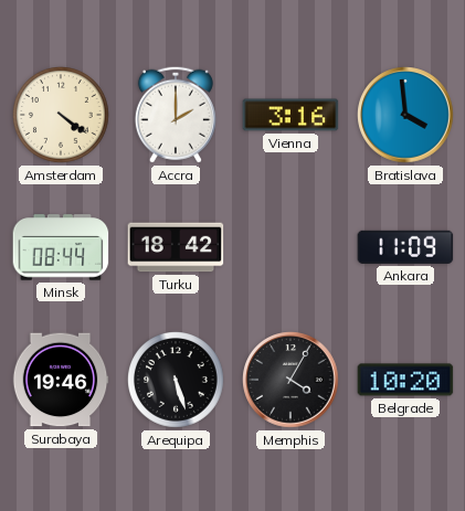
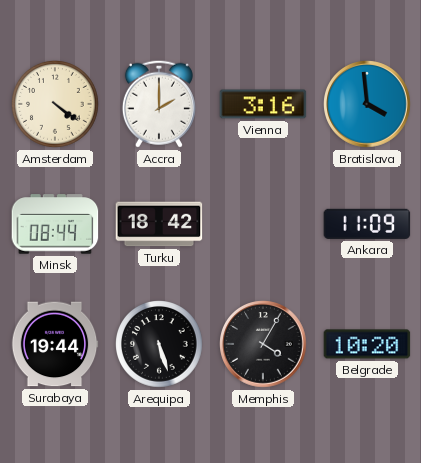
Surabaya: 19:46 -> 19:44 (55, 344)
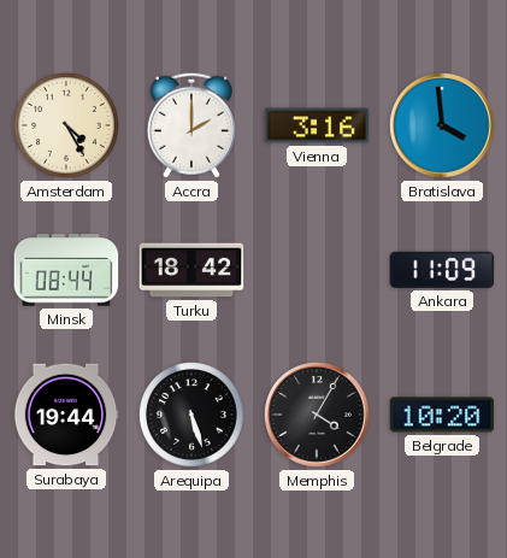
Amsterdam: 4:21 -> 4:25 (67, 127)
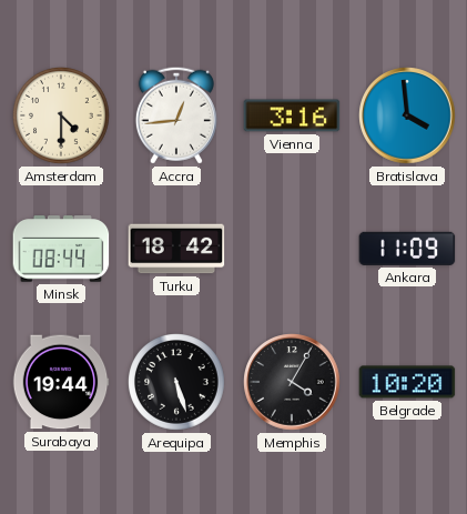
Amsterdam: 4:25 -> 4:30 (62, 117)
Accra: 2:00 -> 12:44 (176, 115)
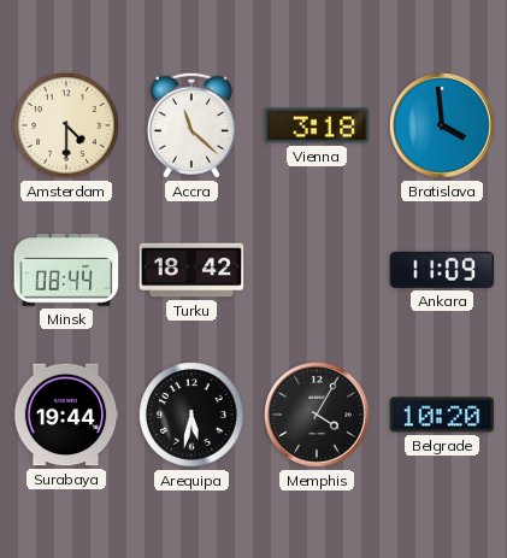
Accra: 12:44 -> 11:22 (191, 125)
Vienna: 3:16 -> 3:18 (317, 125)
Arequipa: 5:27 -> 5:32 (193, 416)
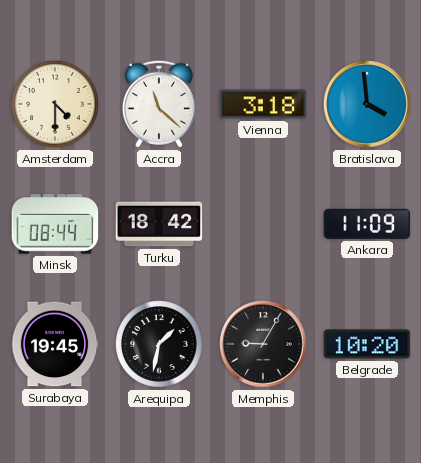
Surabaya: 19:44 -> 19:45 (55, 344)
Arequipa: 5:32 -> 1:32 (160, 345)
Memphis: 4:05 -> 9:05 (263, 344)
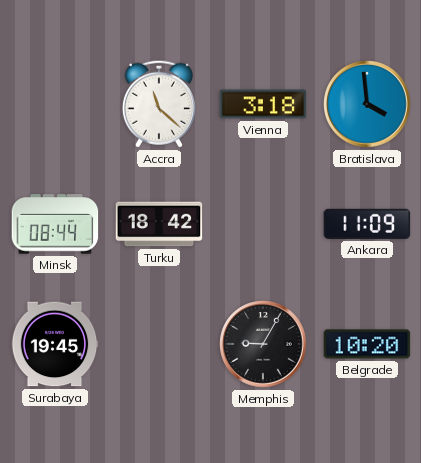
Amsterdam: 4:30 -> none (56, 105)
Arequipa: 1:32 -> none (160, 345)
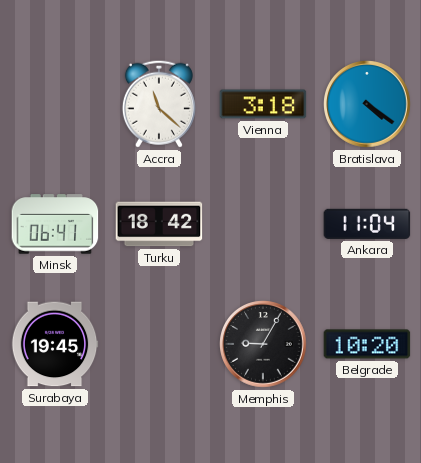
Bratislava: 3:59 -> 4:21 (367, 104)
Minsk: 08:44 -> 06:41 (55, 224)
Ankara: 11:09 -> 11:04 (367, 224)
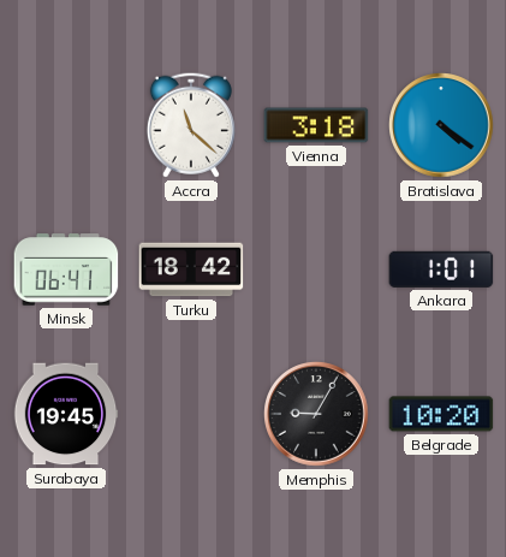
Ankara: 11:04 -> 1:01 (441, 269)
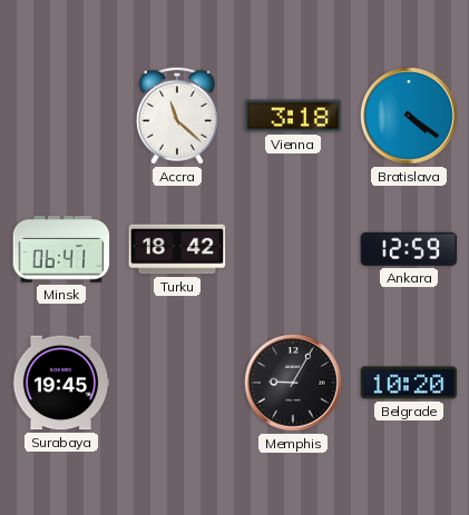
Ankara: 1:01 -> 12:59 (409, 249)
